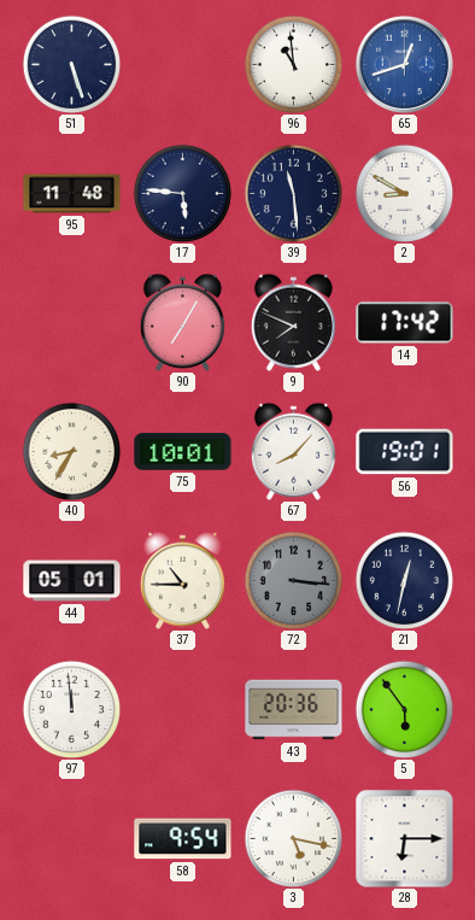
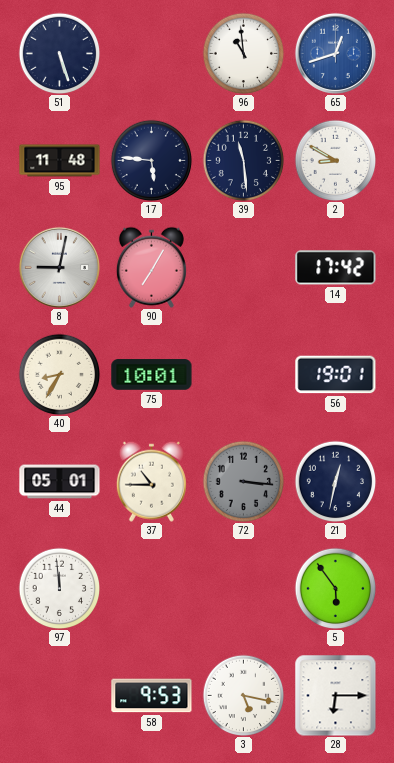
8: none -> 9:02 (59, 267)
9: 7:49 -> none (293, 322)
67: 8:07 -> none (293, 451)
43: 20:36 -> none (294, 710)
58: 9:54 -> 9:53 (152, 696)
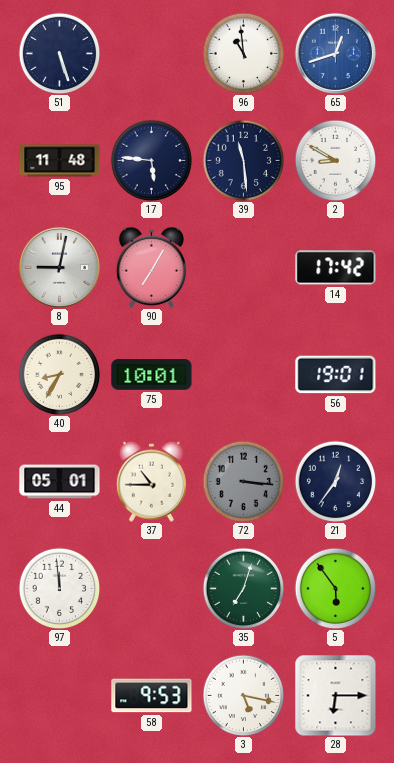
21: 12:32 -> 12:36 (335, 481)
35: none -> 7:03 (243, 588)
